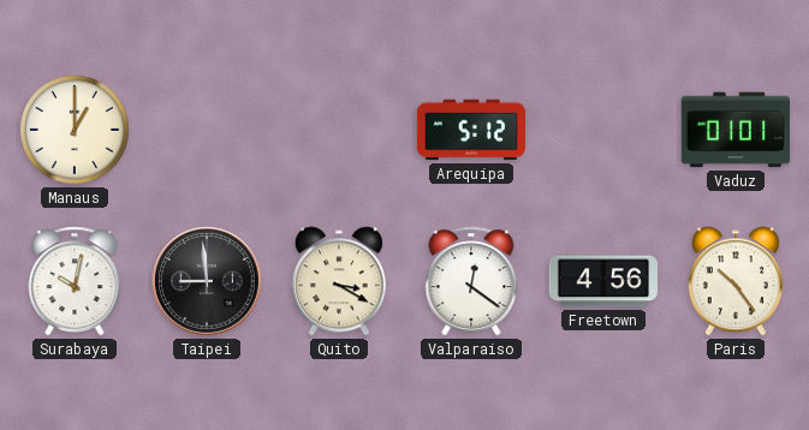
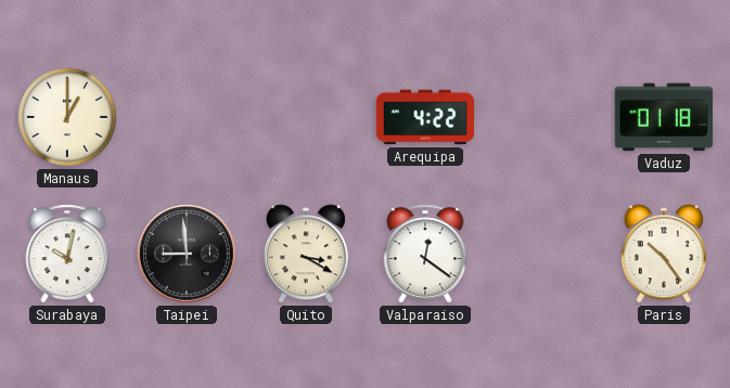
Arequipa: 5:12 -> 4:22 (425, 117)
Vaduz: 01:01 -> 01:18 (663, 117)
Freetown: 4:56 -> none (603, 281)
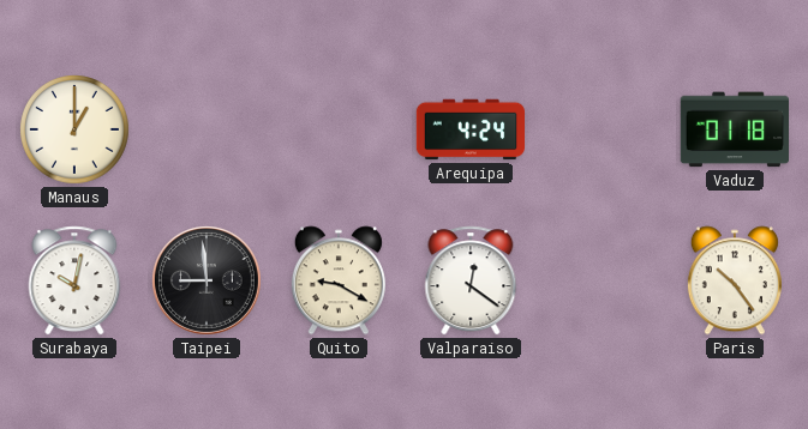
Arequipa: 4:22 -> 4:24 (471, 129)
Quito: 3:20 -> 9:20 (339, 280)
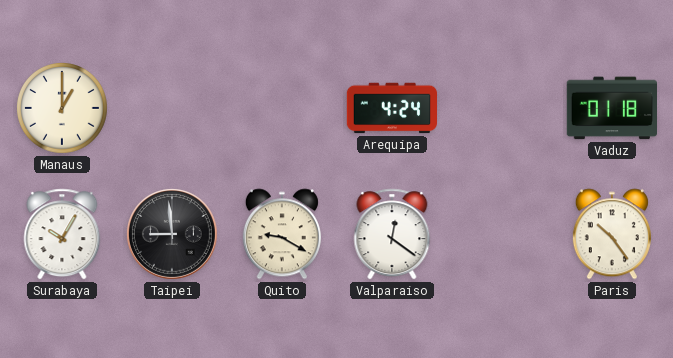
Surabaya: 10:02 -> 10:05 (62, 234)
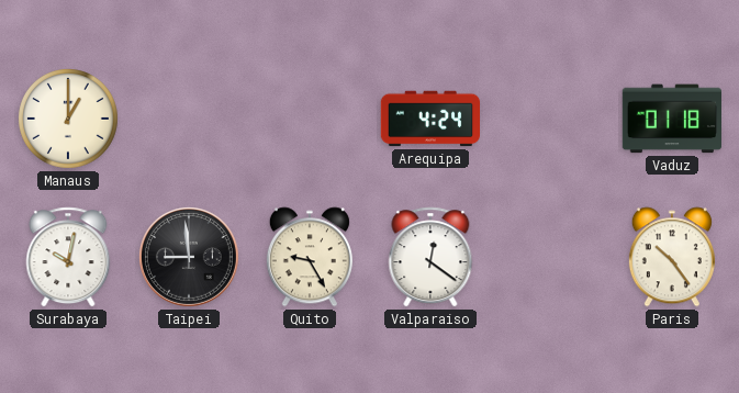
Surabaya: 10:05 -> 10:02 (68, 257)
Quito: 9:20 -> 9:25 (310, 257)
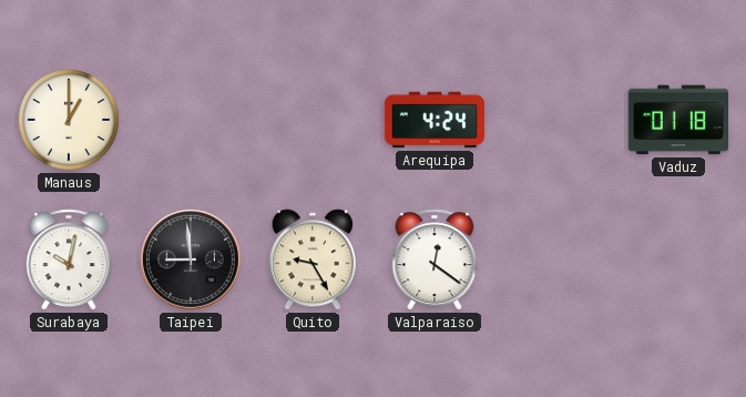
Paris: 10:24 -> none (672, 257)
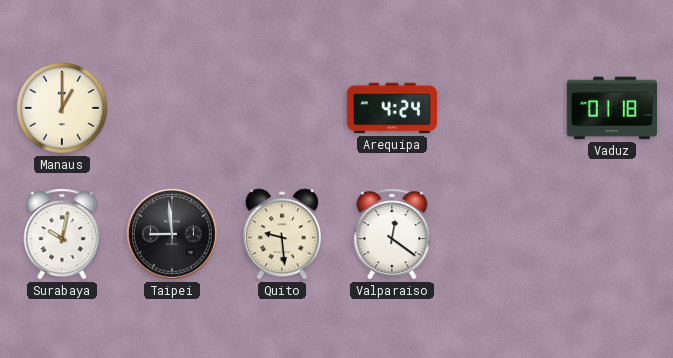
Quito: 9:25 -> 9:29 (282, 234)
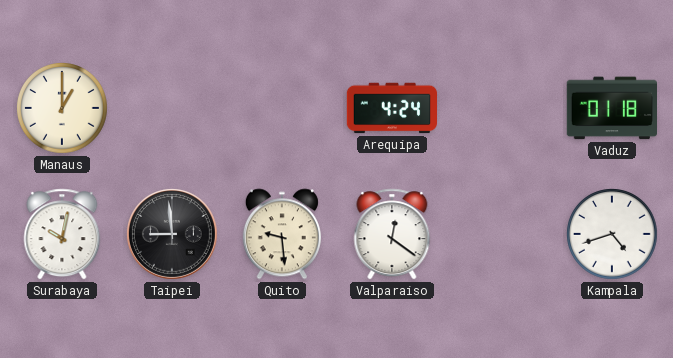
Kampala: none -> 4:42 (613, 235)
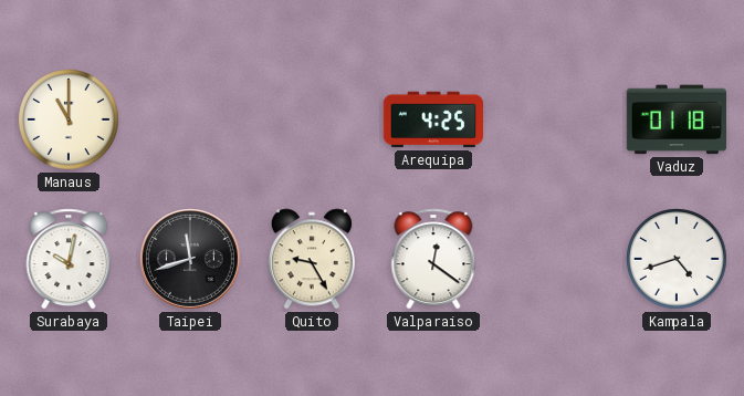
Manaus: 1:00 -> 11:00 (70, 121)
Arequipa: 4:24 -> 4:25 (433, 119)
Taipei: 8:59 -> 11:42 (190, 259)
Quito: 9:29 -> 9:25 (312, 259)
